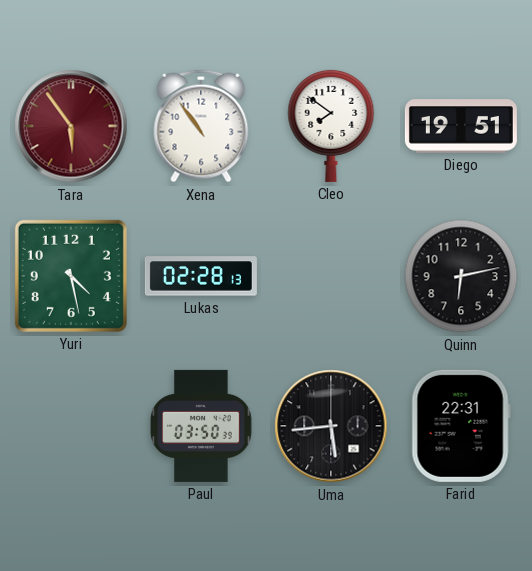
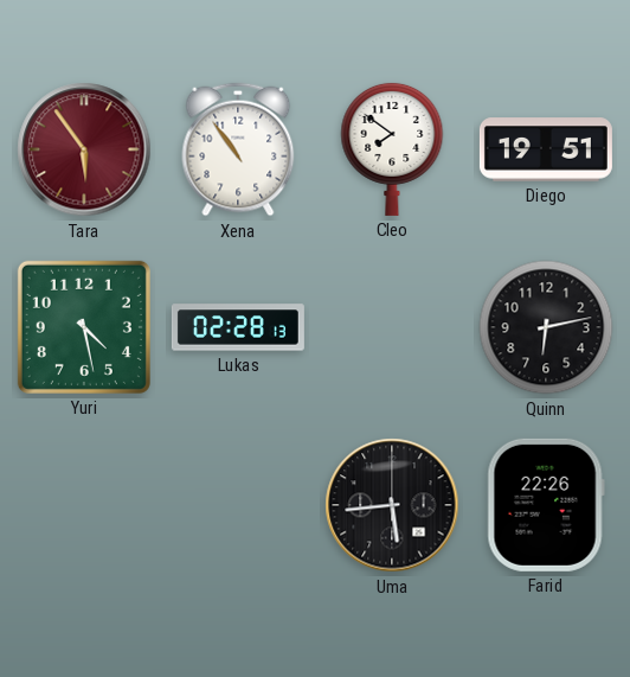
Paul: 03:50 -> none (201, 426)
Farid: 22:31 -> 22:26 (546, 505)
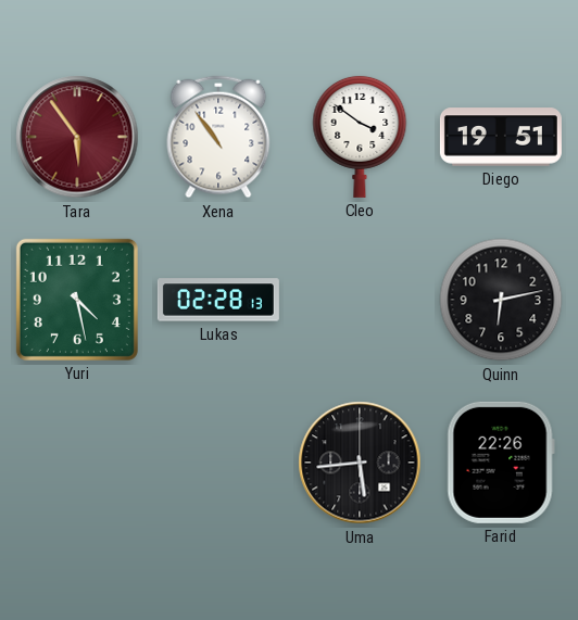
Cleo: 7:51 -> 3:51 (360, 136)
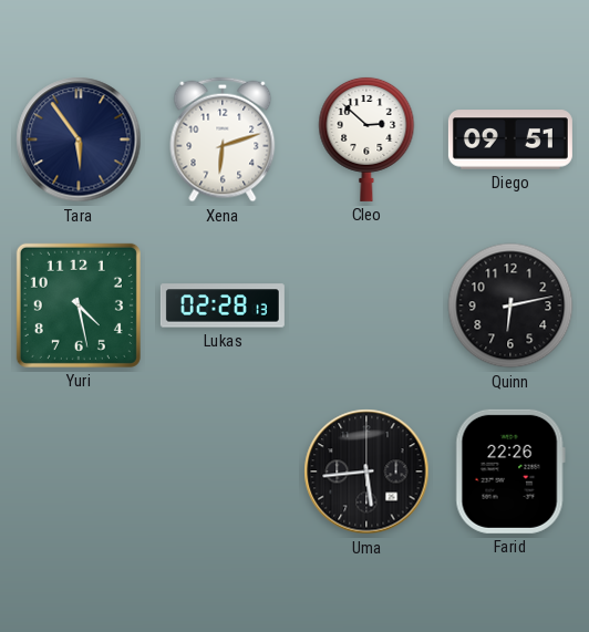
Tara dial: burgundy -> navy (79, 139)
Xena: 10:54 -> 6:12 (223, 139)
Cleo: 3:51 -> 2:52 (366, 138)
Diego: 19:51 -> 09:51 (510, 139)
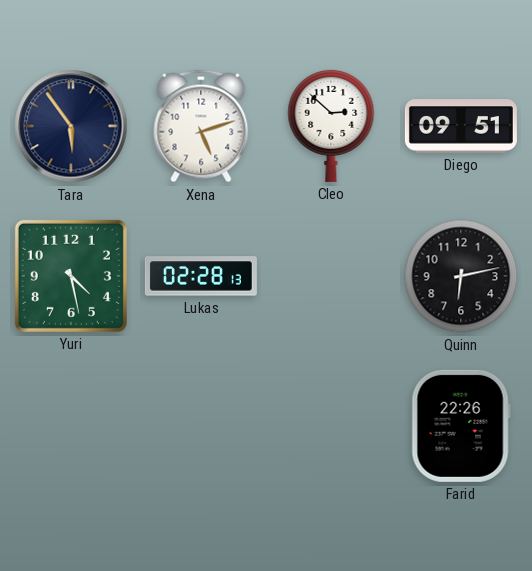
Xena: 6:12 -> 5:12 (201, 126)
Uma: 5:44 -> none (366, 472)
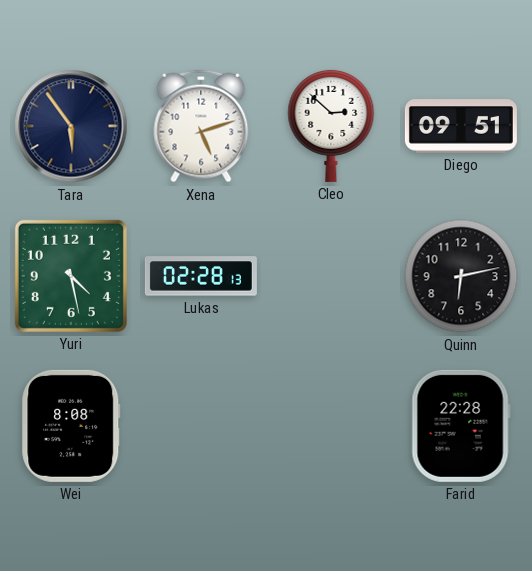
Wei: none -> 8:08 (71, 426)
Farid: 22:26 -> 22:28 (461, 426)
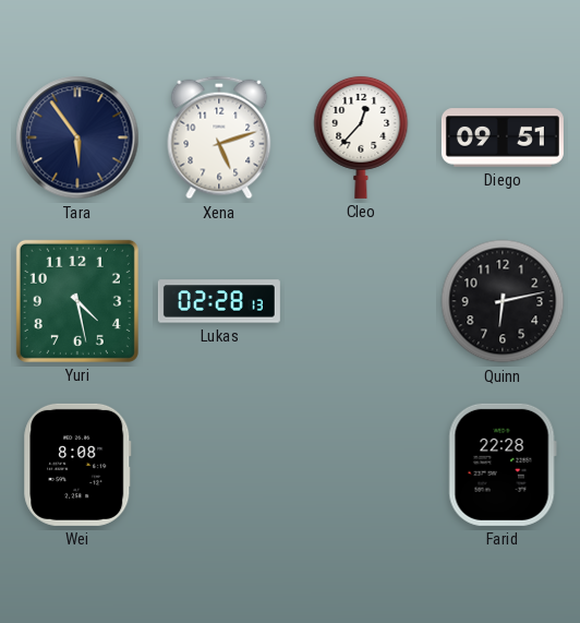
Cleo: 2:52 -> 12:37 (361, 136)
